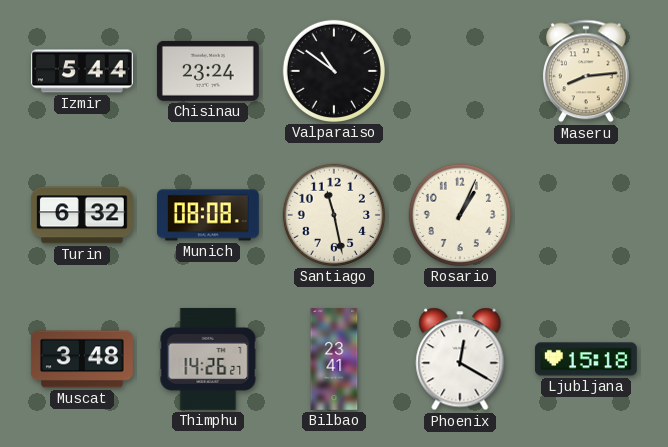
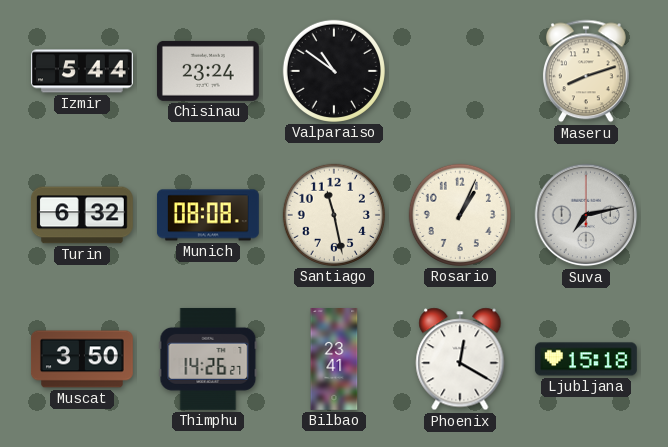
Maseru: 8:14 -> 8:12 (586, 71)
Suva: none -> 7:13 (586, 215)
Muscat: 3:48 -> 3:50 (82, 359)
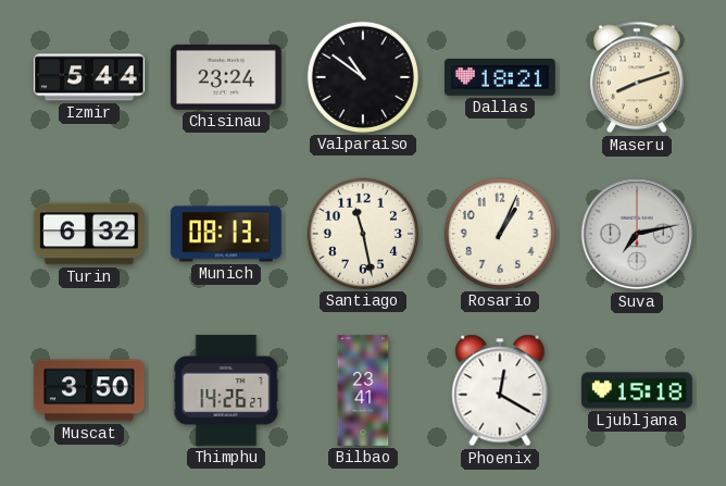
Dallas: none -> 18:21 (501, 78)
Munich: 08:08 -> 08:13 (226, 234)
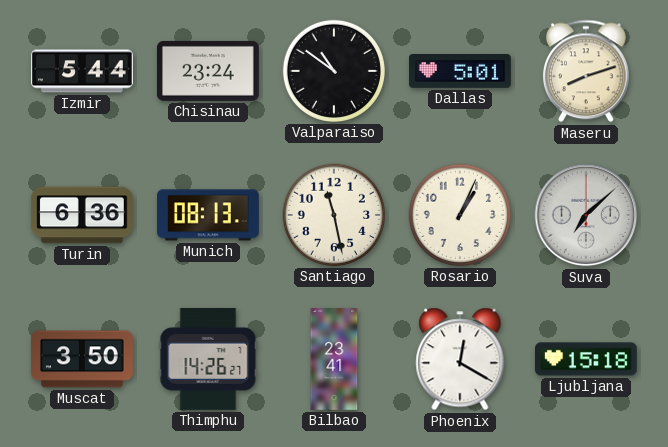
Dallas: 18:21 -> 5:01 (461, 72)
Turin: 6:32 -> 6:36 (82, 215)
Suva: 7:13 -> 7:08 (586, 215)
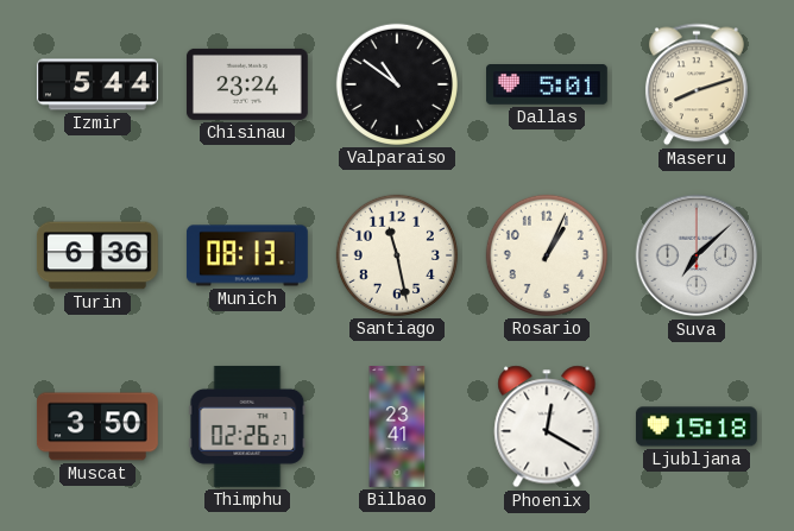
Thimphu: 14:26 -> 02:26 (247, 426)
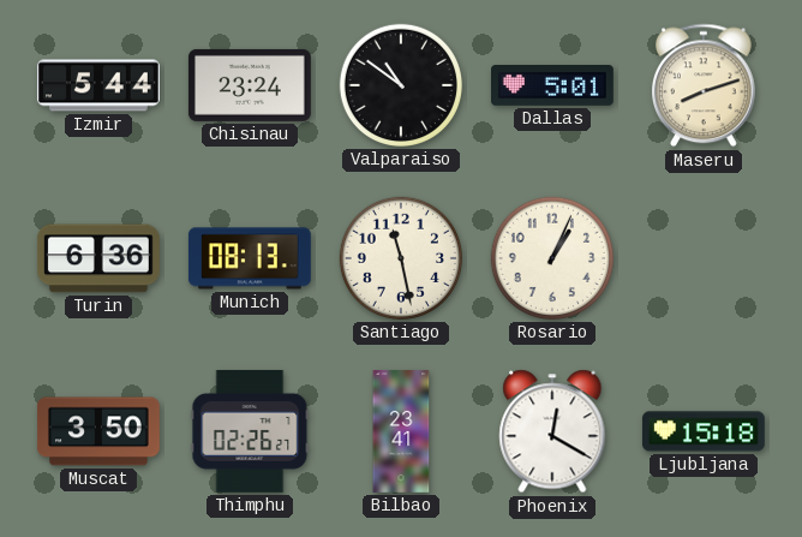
Suva: 7:08 -> none (697, 255)
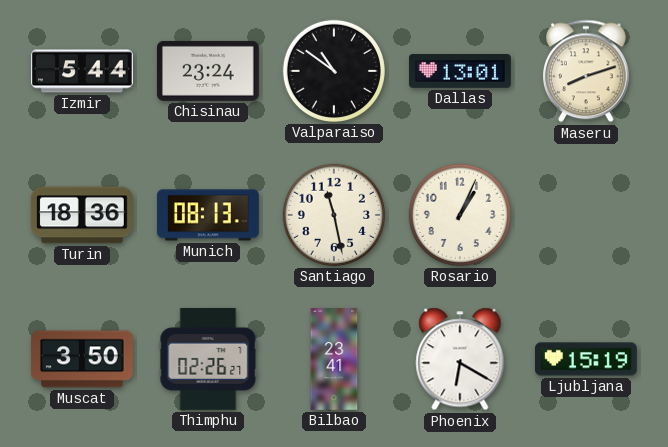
Dallas: 5:01 -> 13:01 (461, 72)
Turin: 6:36 -> 18:36 (82, 215)
Phoenix: 12:20 -> 6:20 (460, 359)
Ljubljana: 15:18 -> 15:19 (586, 359)
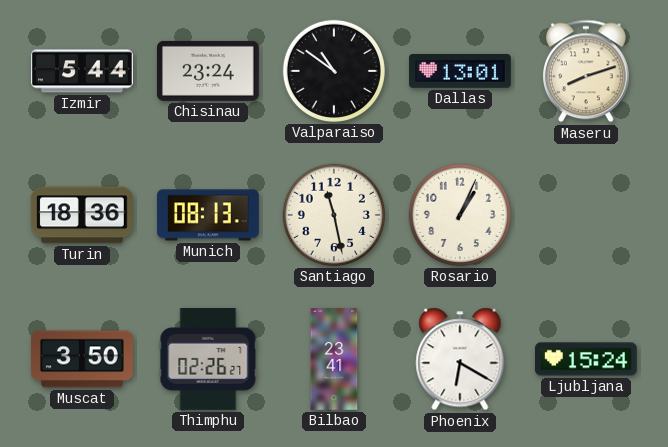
Ljubljana: 15:19 -> 15:24 (586, 359)
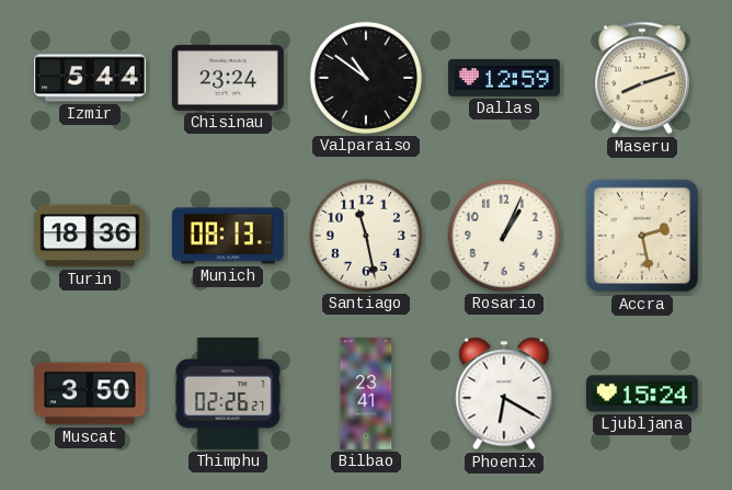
Dallas: 13:01 -> 12:59 (505, 79)
Accra: none -> 2:28 (642, 236)
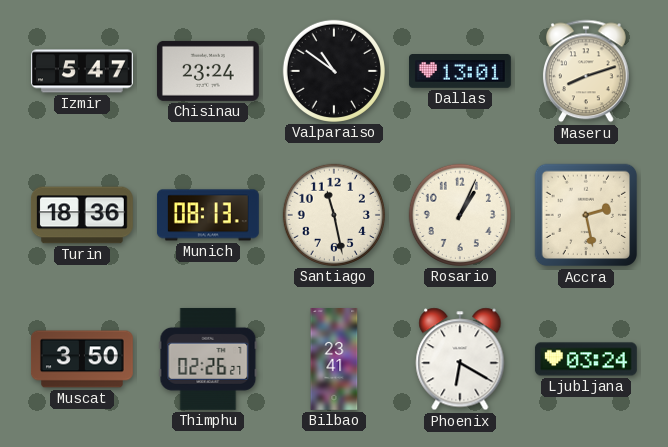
Izmir: 5:44 -> 5:47 (82, 71)
Dallas: 12:59 -> 13:01 (461, 72)
Ljubljana: 15:24 -> 03:24 (586, 359)
